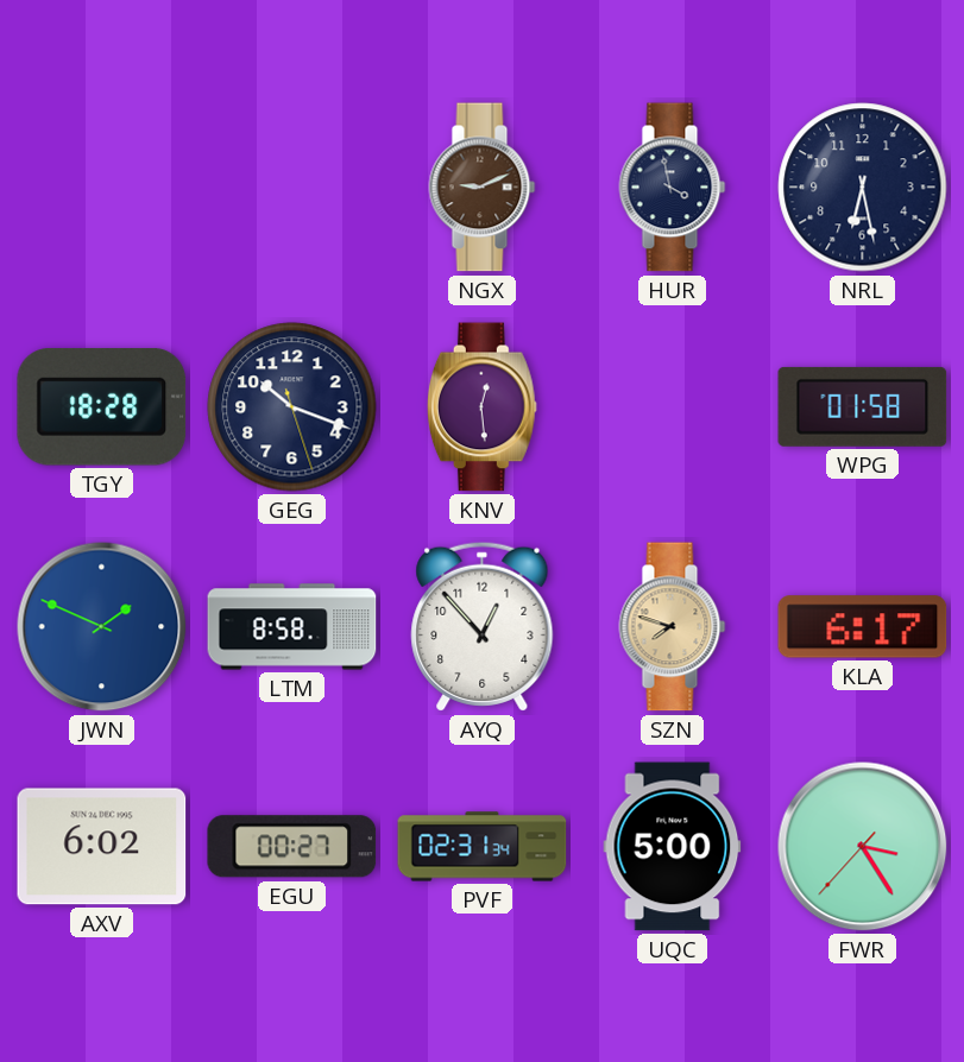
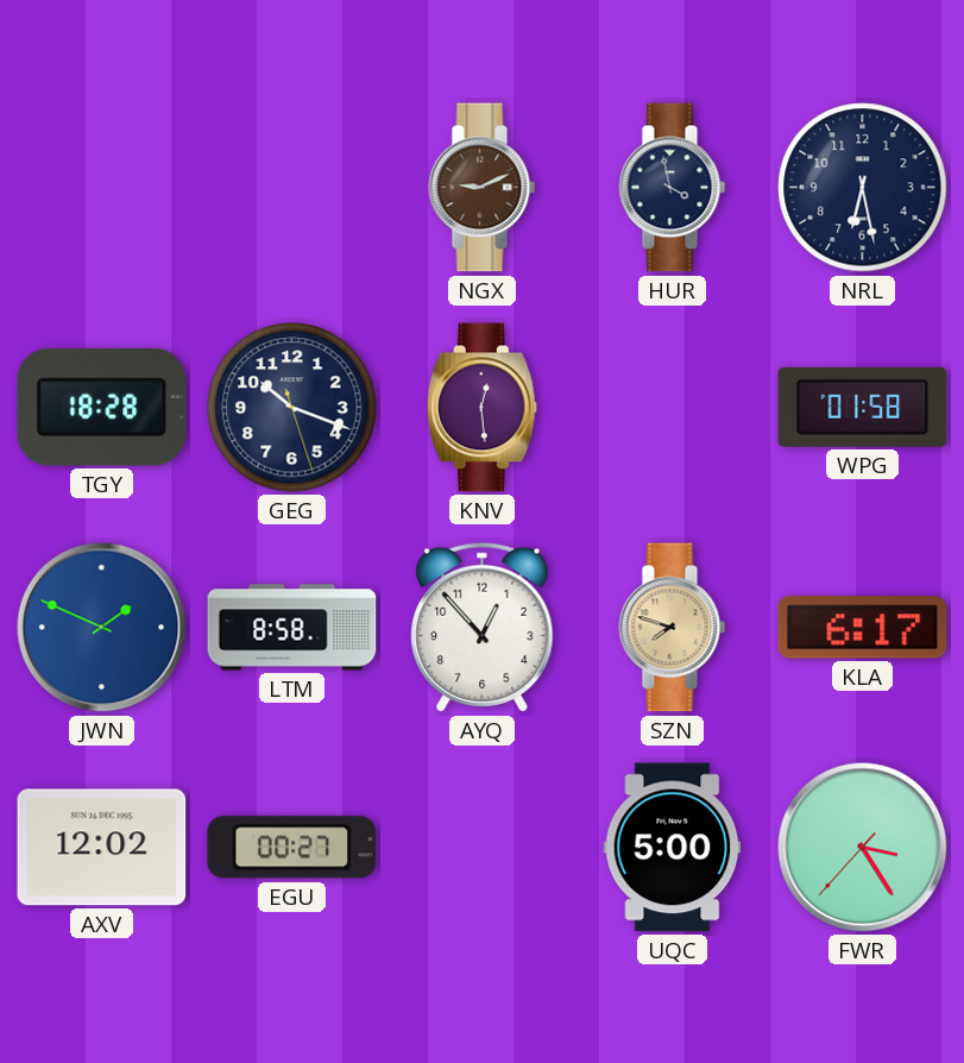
AXV: 6:02 -> 12:02 (102, 848)
PVF: 02:31 -> none (483, 847)
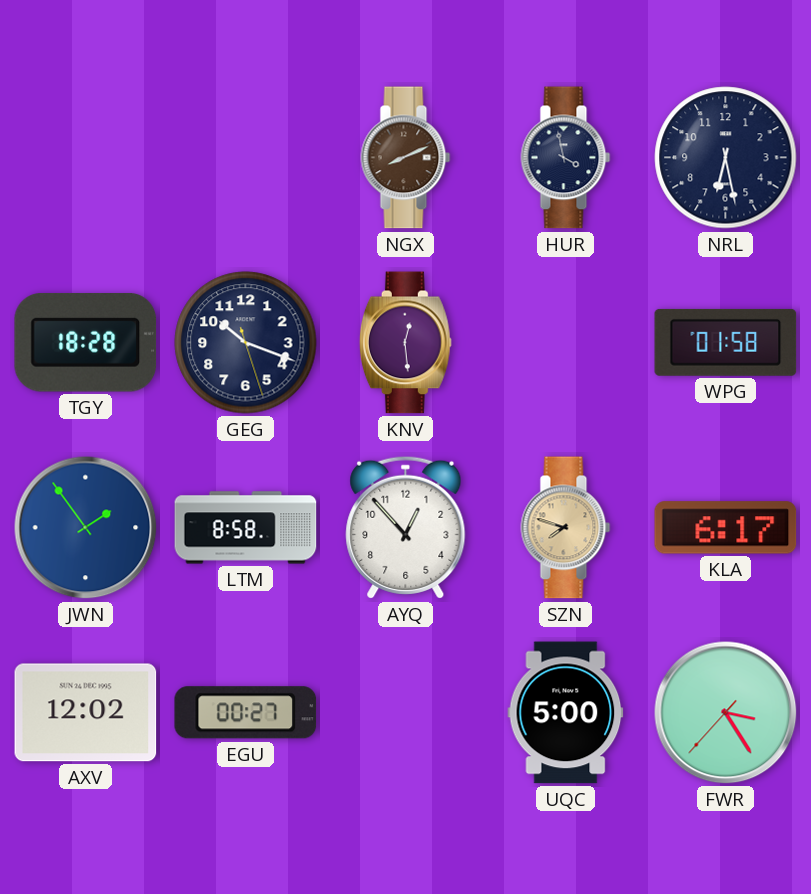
NGX: 9:11 -> 8:11 (406, 158)
JWN: 1:49 -> 1:54 (86, 528)
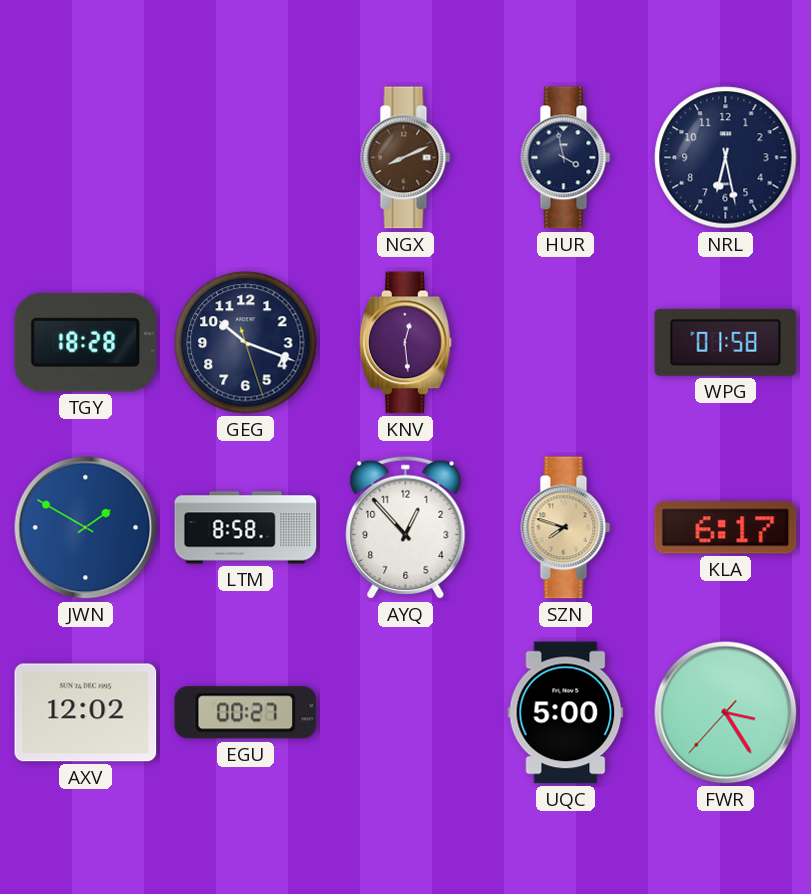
JWN: 1:54 -> 1:50 (86, 528)
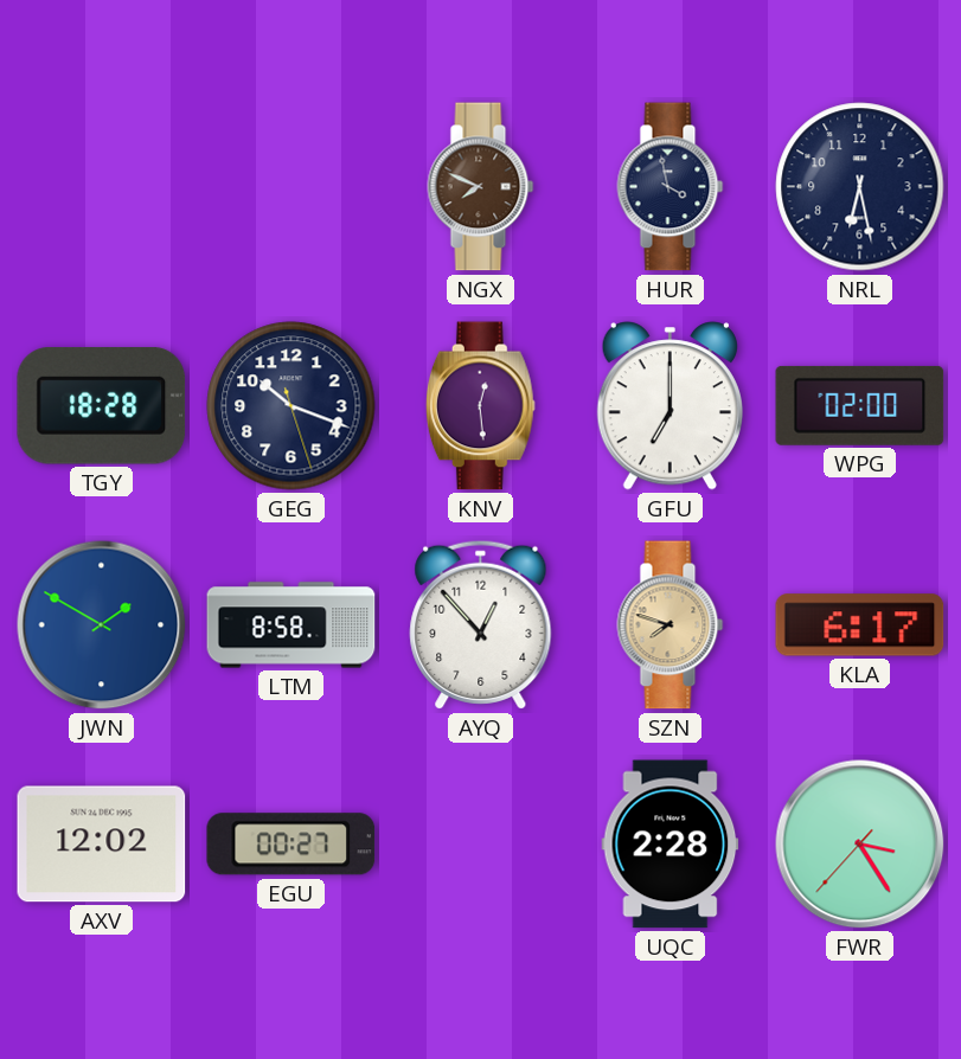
NGX: 8:11 -> 7:49 (481, 187)
GFU: none -> 7:00 (670, 406)
WPG: 01:58 -> 02:00 (860, 405)
UQC: 5:00 -> 2:28 (671, 845)
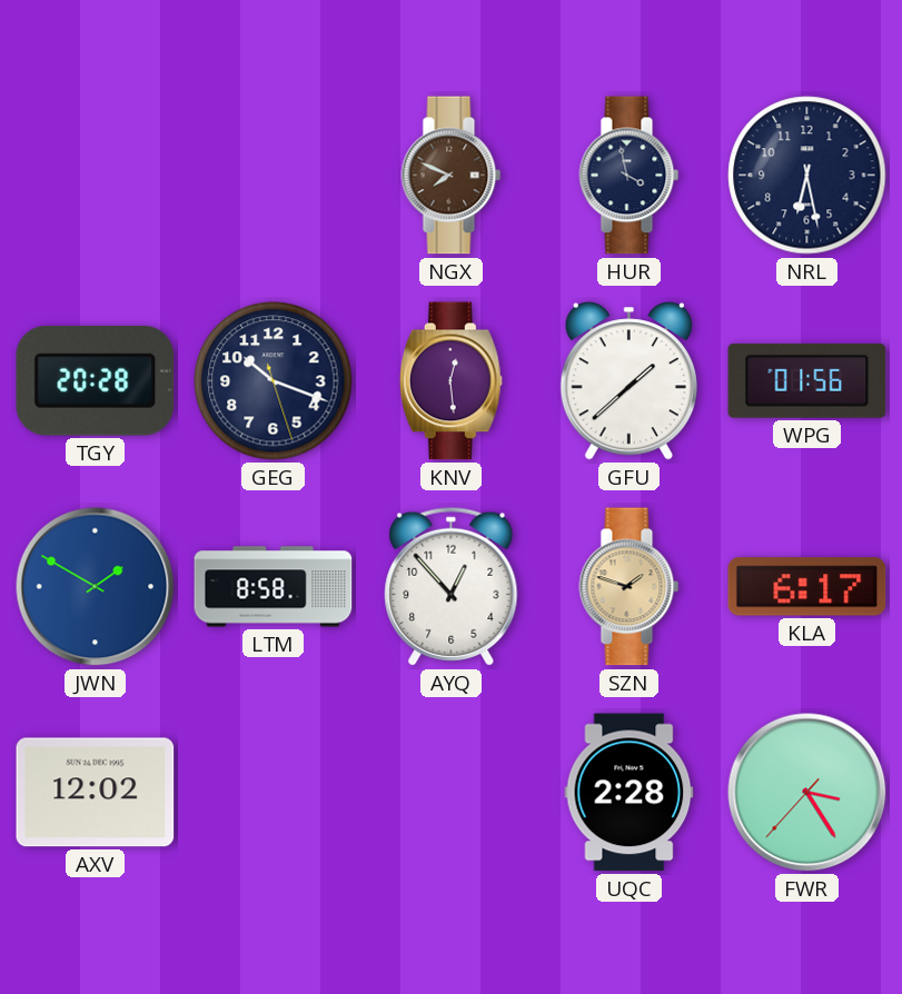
TGY: 18:28 -> 20:28 (96, 381)
GFU: 7:00 -> 1:38 (628, 381)
WPG: 02:00 -> 01:56 (807, 380)
SZN: 7:48 -> 1:48 (630, 587)
EGU: 00:27 -> none (291, 845)
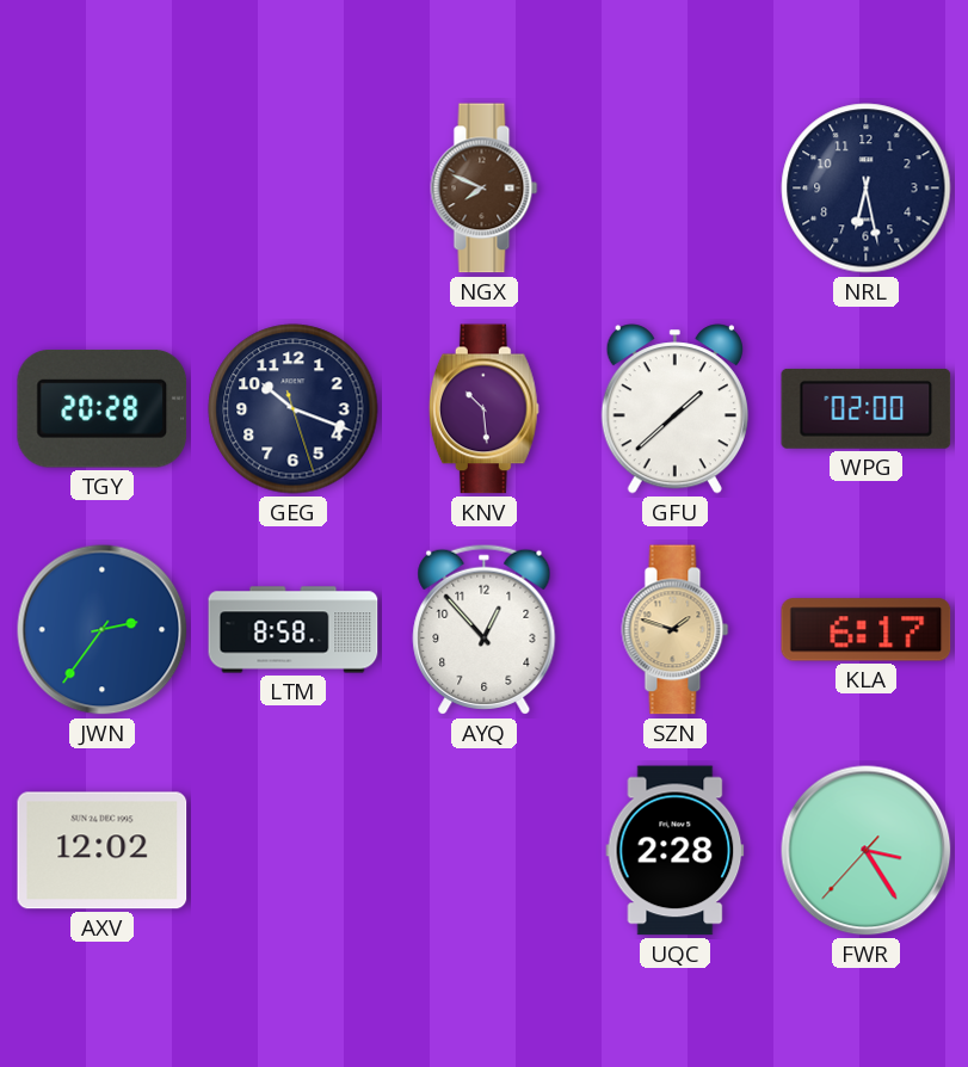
HUR: 3:58 -> none (630, 176)
KNV: 12:29 -> 10:29 (483, 409)
WPG: 01:56 -> 02:00 (867, 408)
JWN: 1:50 -> 2:36 (103, 630)
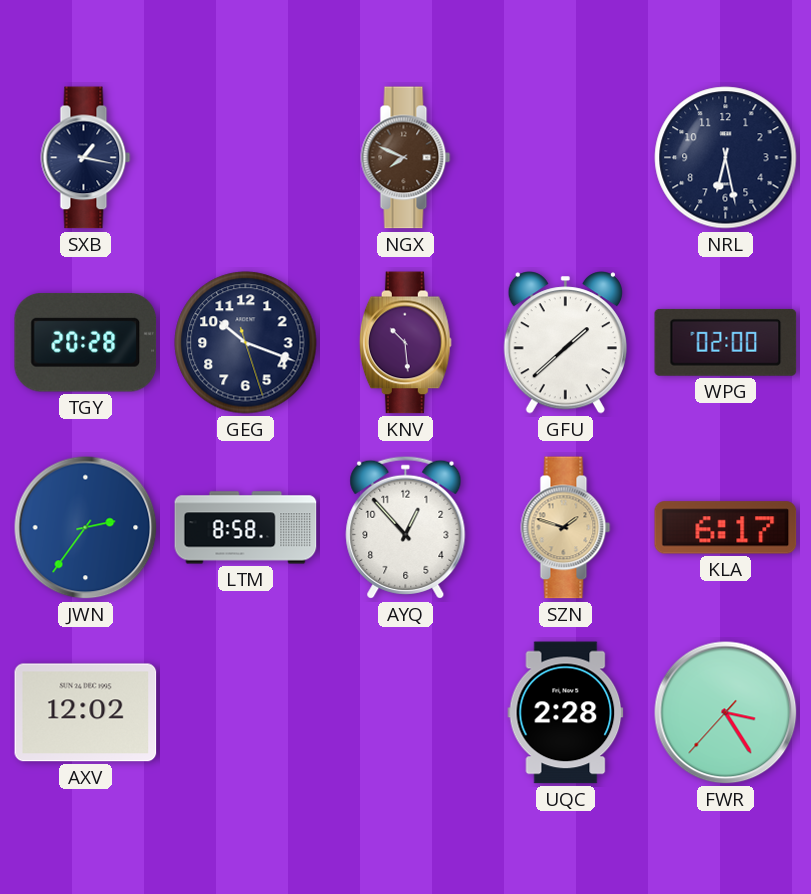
SXB: none -> 1:17 (86, 158)
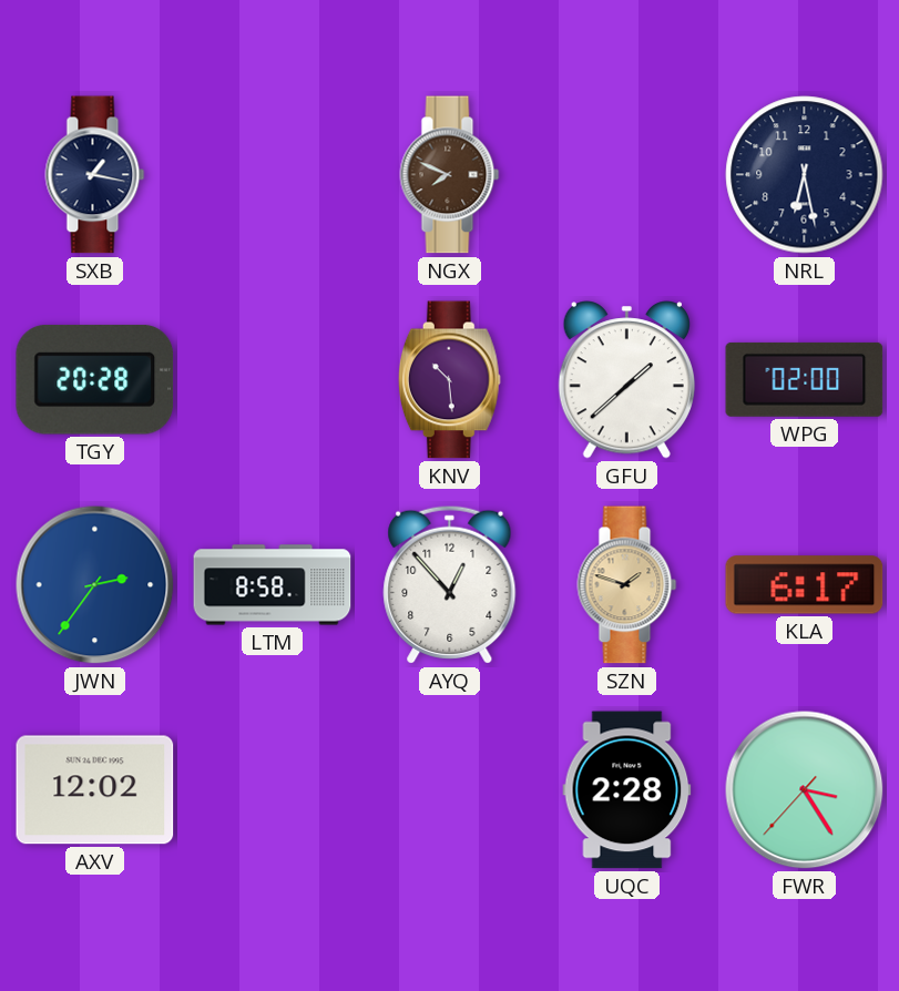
GEG: 10:18 -> none (246, 343)
